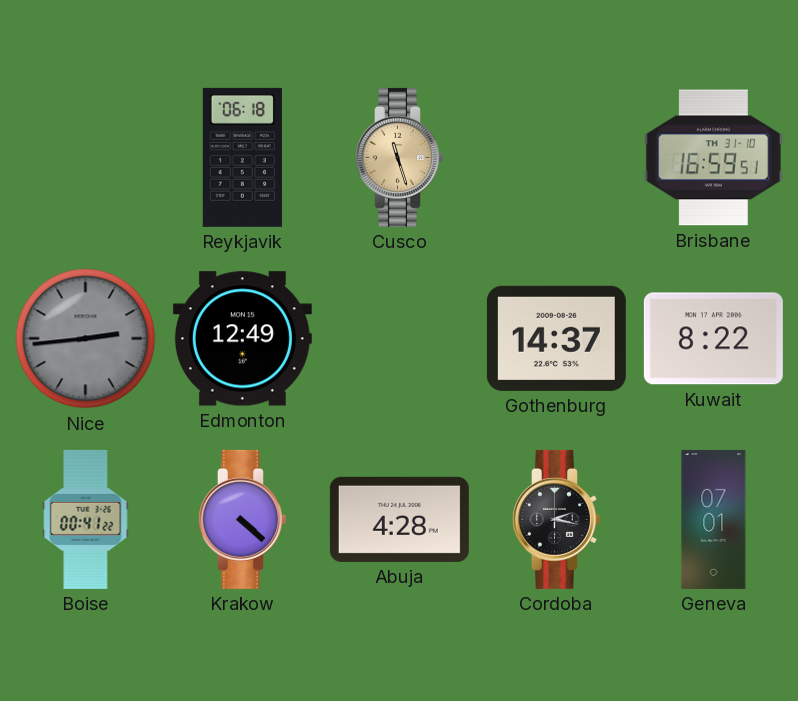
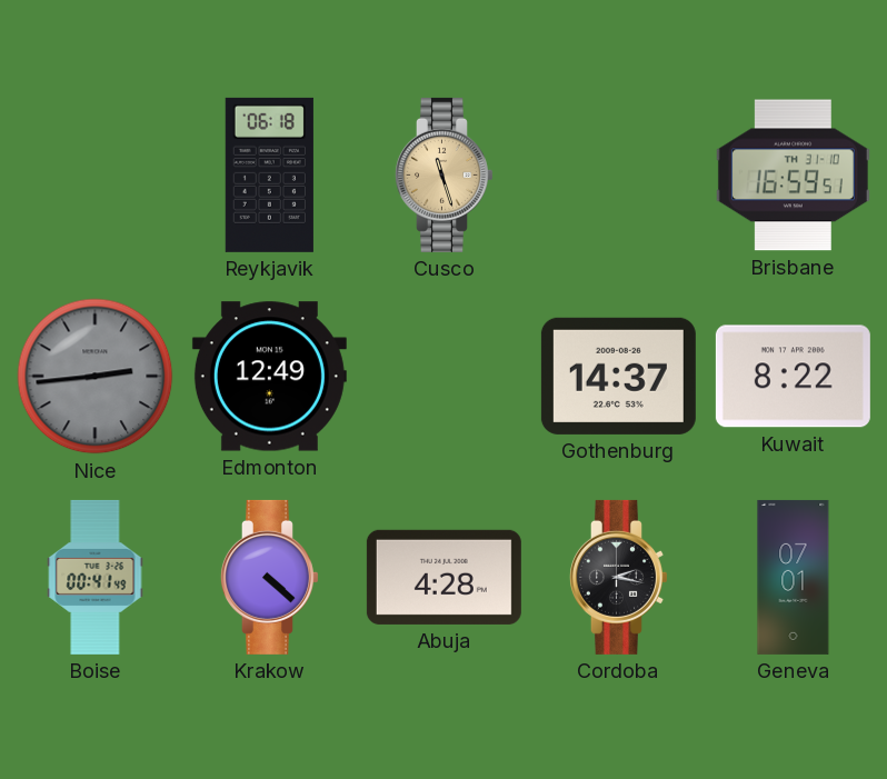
Boise: 00:41:22 -> 00:41:49 (96, 577)
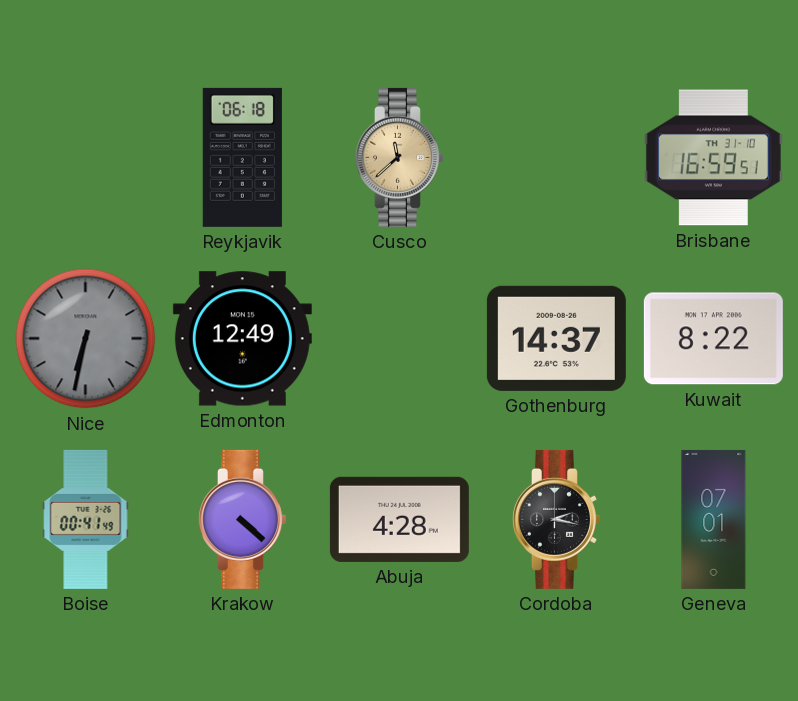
Cusco: 11:27 -> 11:38 (399, 157)
Nice: 2:44 -> 6:32 (86, 339)
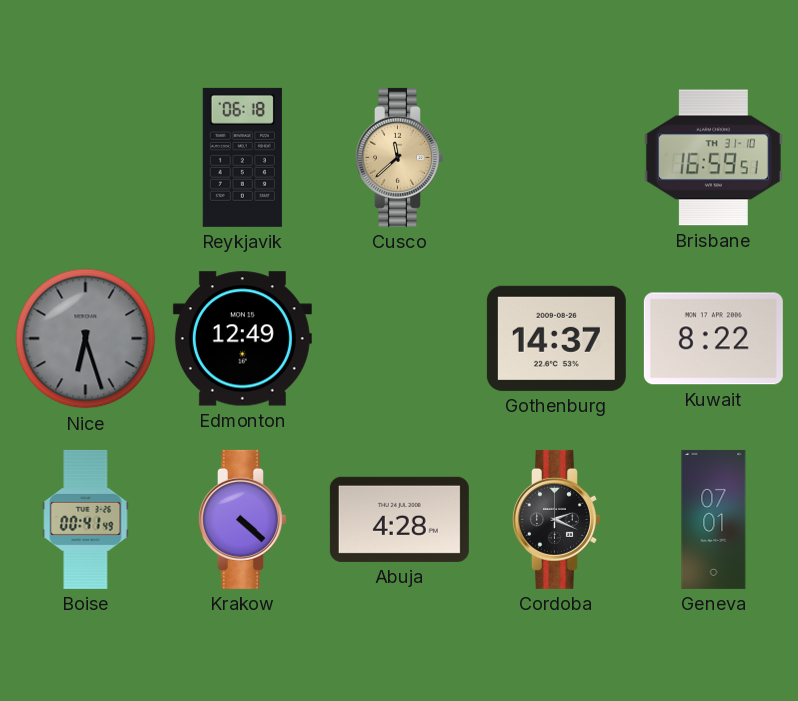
Nice: 6:32 -> 6:27 (86, 339)
Cordoba: 2:17 -> 2:19 (556, 519)
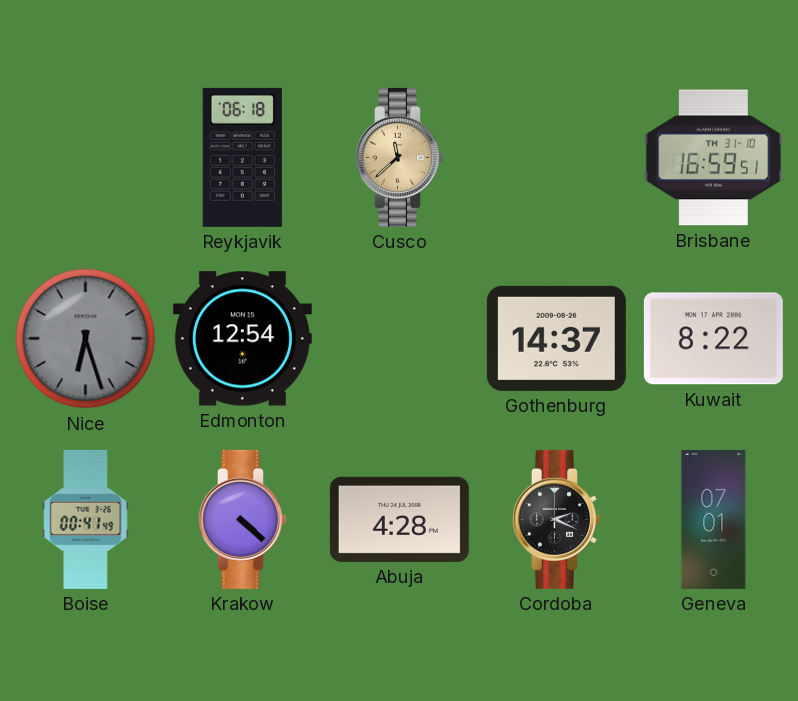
Edmonton: 12:49 -> 12:54 (242, 339)
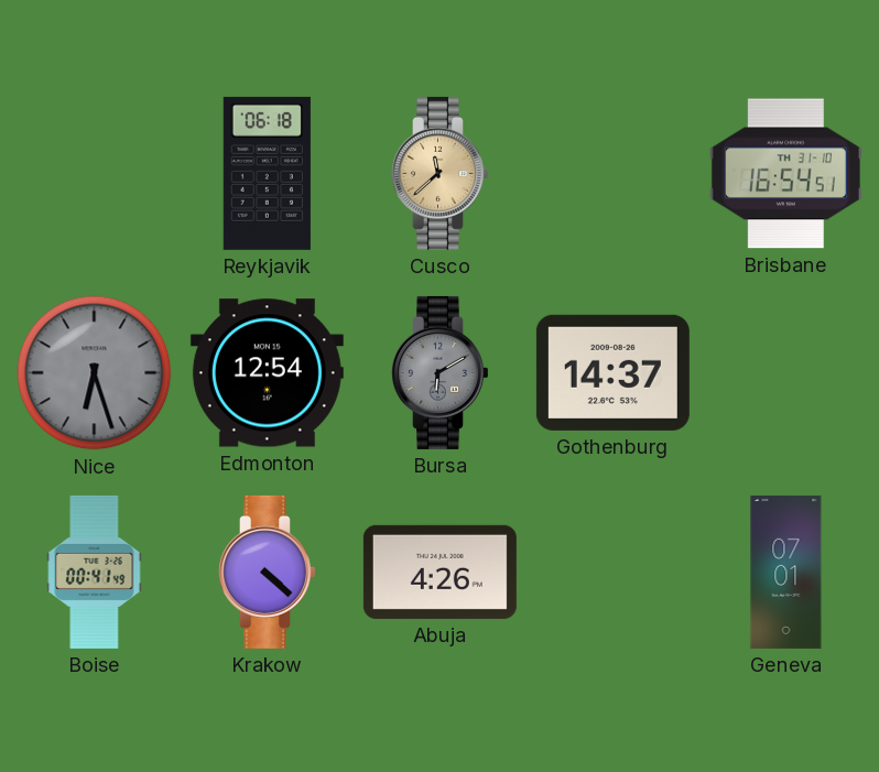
Brisbane: 16:59 -> 16:54 (785, 174)
Bursa: none -> 6:10 (439, 372)
Kuwait: 8:22 -> none (713, 339)
Abuja: 4:28 -> 4:26 (439, 572)
Cordoba: 2:19 -> none (556, 519)
